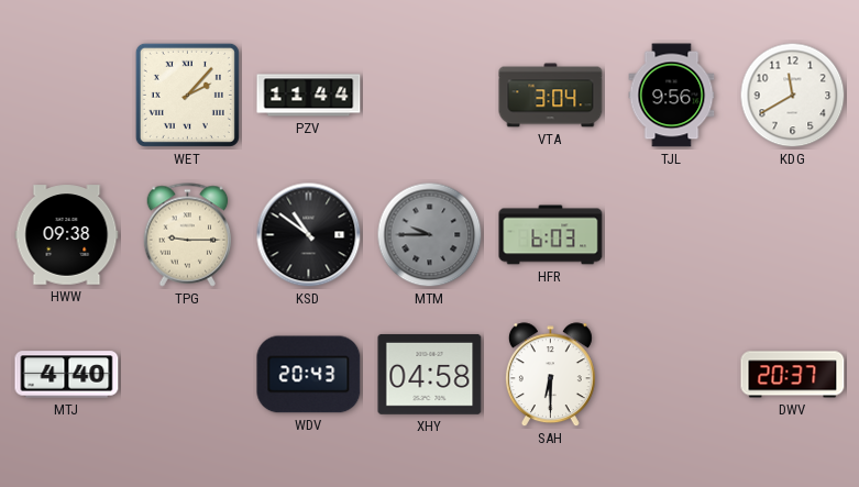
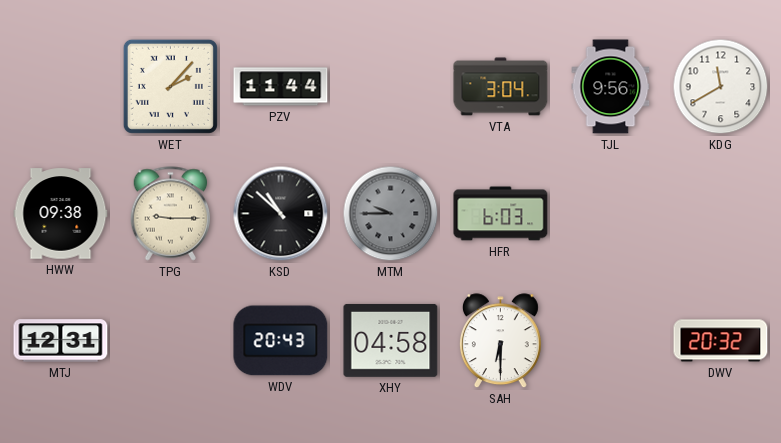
KSD: 10:51 -> 10:52 (281, 214)
MTJ: 4:40 -> 12:31 (61, 341)
DWV: 20:37 -> 20:32 (721, 341)
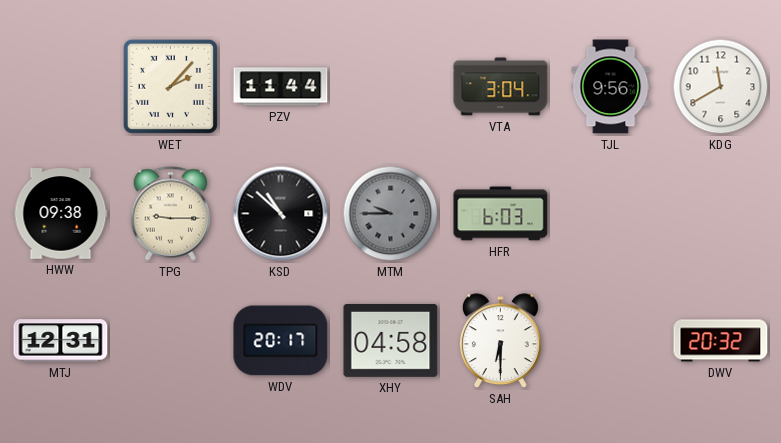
WDV: 20:43 -> 20:17 (281, 341)
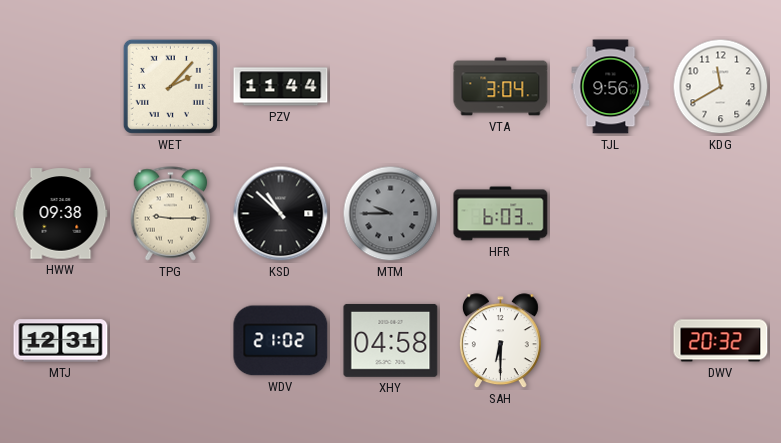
WDV: 20:17 -> 21:02 (281, 341)
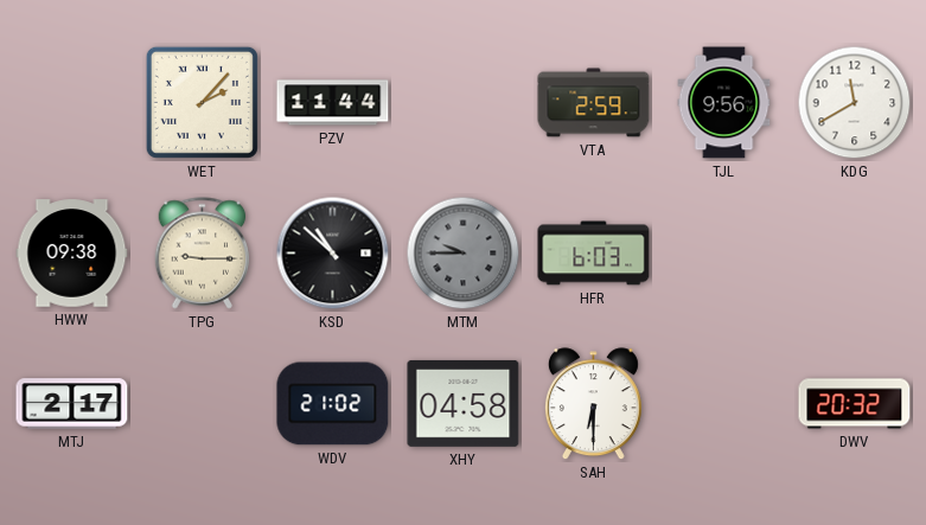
VTA: 3:04 -> 2:59 (594, 103)
MTJ: 12:31 -> 2:17 (72, 404)
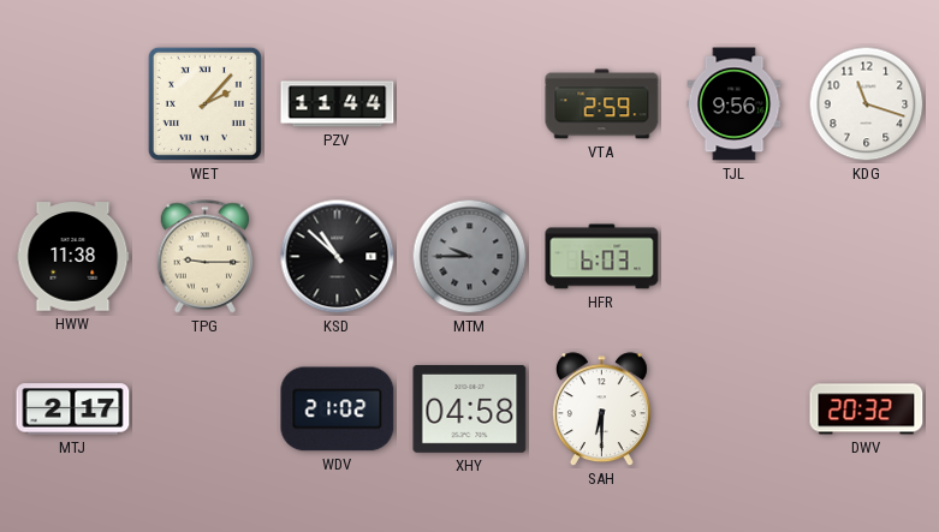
KDG: 11:40 -> 11:18 (867, 104)
HWW: 09:38 -> 11:38 (73, 257)
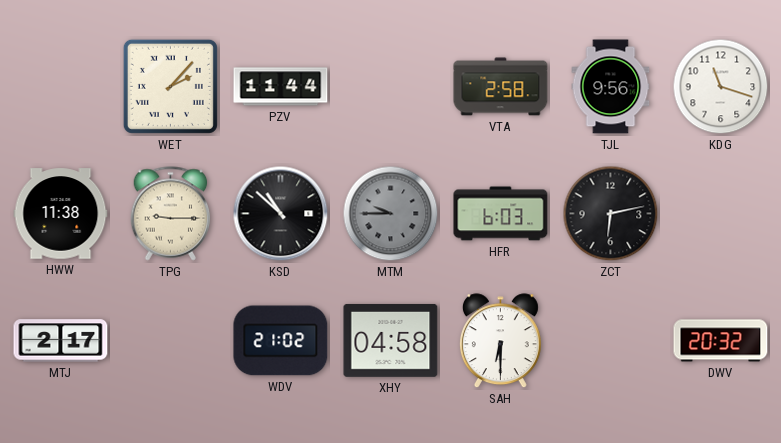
VTA: 2:59 -> 2:58 (501, 87)
ZCT: none -> 6:13 (611, 214)
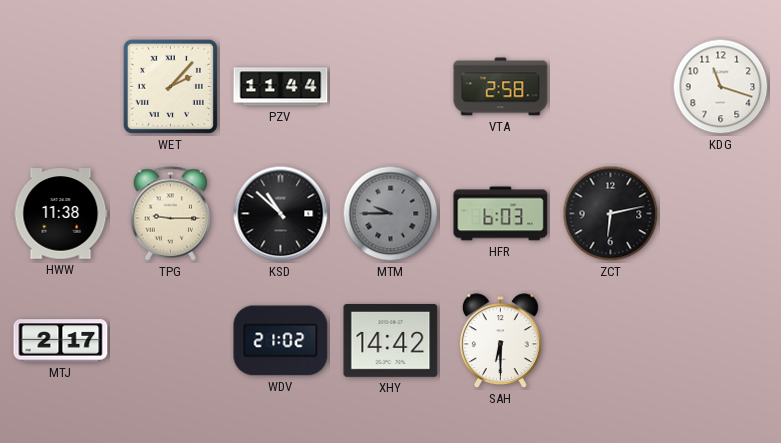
TJL: 9:56 -> none (611, 87)
XHY: 04:58 -> 14:42 (391, 340)
DWV: 20:32 -> none (721, 341)
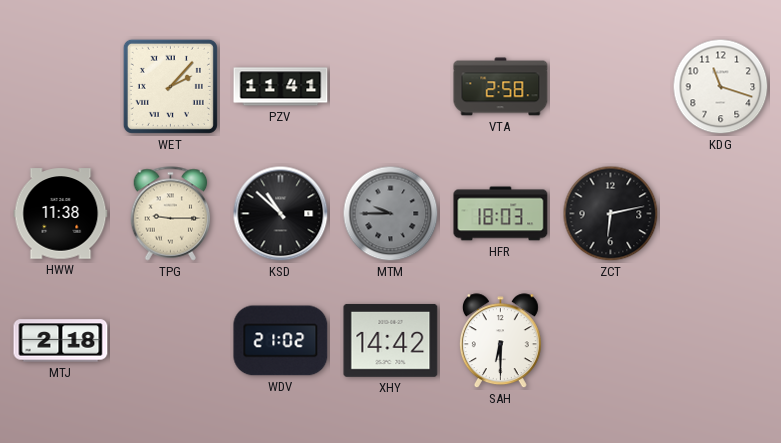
PZV: 11:44 -> 11:41 (281, 87)
HFR: 6:03 -> 18:03 (501, 214)
MTJ: 2:17 -> 2:18 (61, 341)
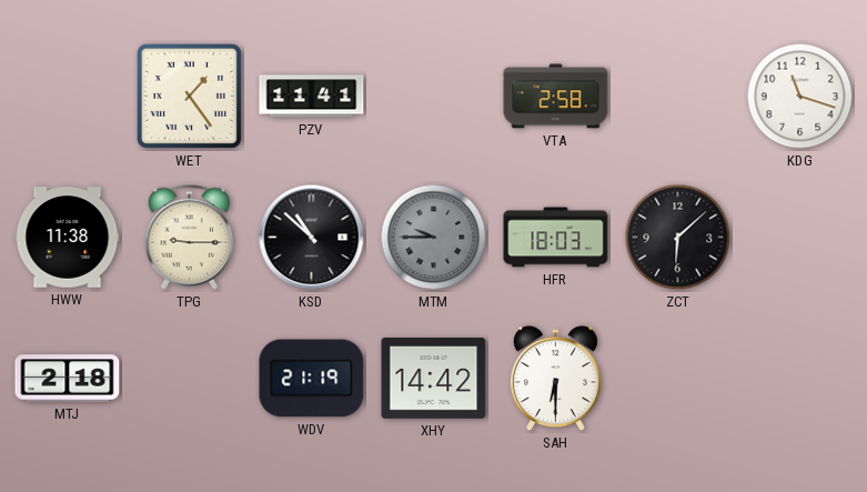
WET: 2:07 -> 1:24 (189, 96)
ZCT: 6:13 -> 6:08 (678, 238)
WDV: 21:02 -> 21:19 (312, 379)
